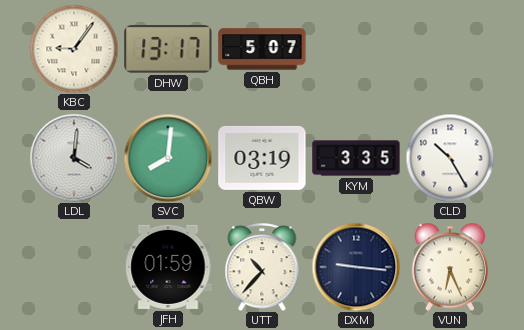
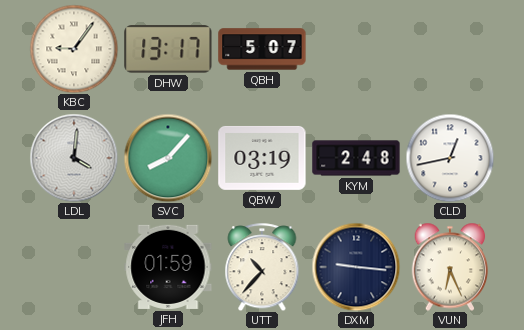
SVC: 8:01 -> 8:07 (168, 158)
KYM: 3:35 -> 2:48 (356, 158)
CLD: 10:25 -> 12:43 (450, 158)
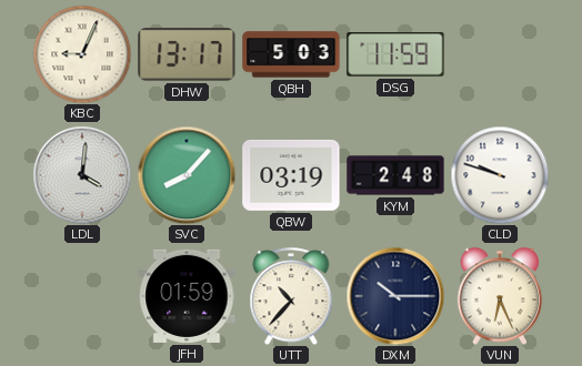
KBC: 9:06 -> 9:04 (82, 54)
QBH: 5:07 -> 5:03 (291, 54)
DSG: none -> 11:59 (395, 54)
CLD: 12:43 -> 9:48 (500, 175)
DXM: 9:16 -> 10:15 (395, 296)
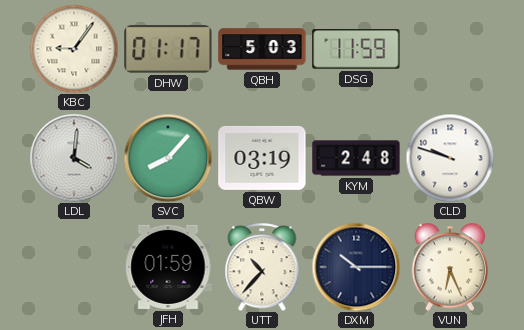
KBC: 9:04 -> 9:06 (74, 49)
DHW: 13:17 -> 01:17 (168, 50)
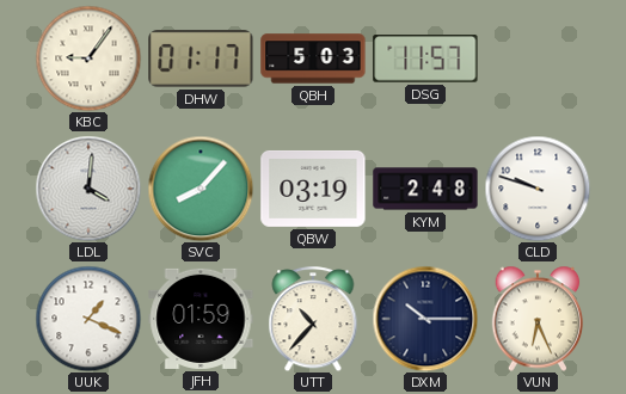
DSG: 11:59 -> 11:57 (425, 59)
UUK: none -> 1:19 (88, 319)
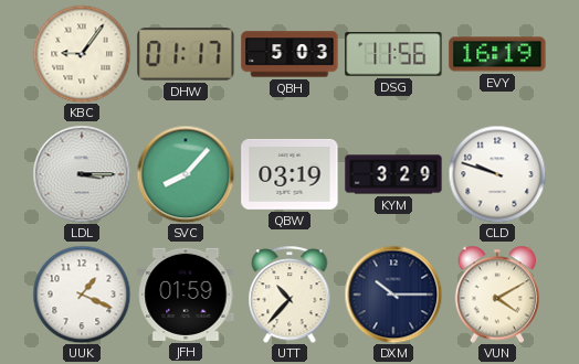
DSG: 11:57 -> 11:56 (393, 54)
EVY: none -> 16:19 (497, 54)
LDL: 4:01 -> 3:15 (82, 174)
KYM: 2:48 -> 3:29 (393, 174)
VUN: 6:26 -> 4:10 (497, 295)
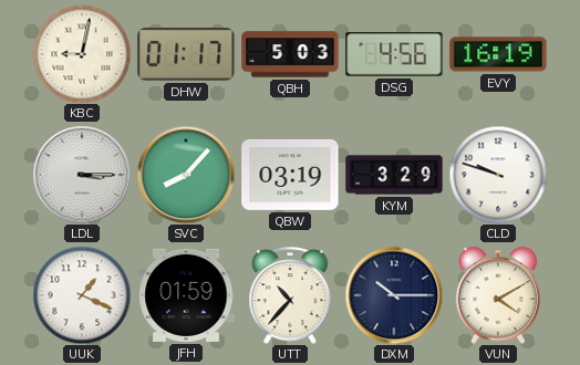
KBC: 9:06 -> 9:02 (82, 54)
DSG: 11:56 -> 4:56 (394, 54)
